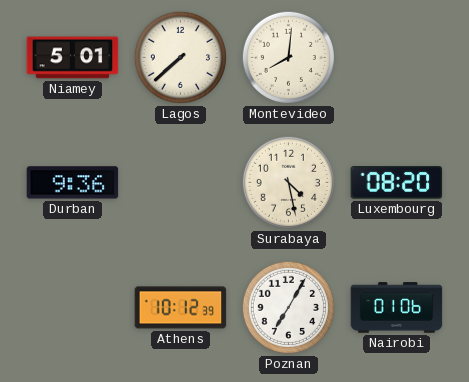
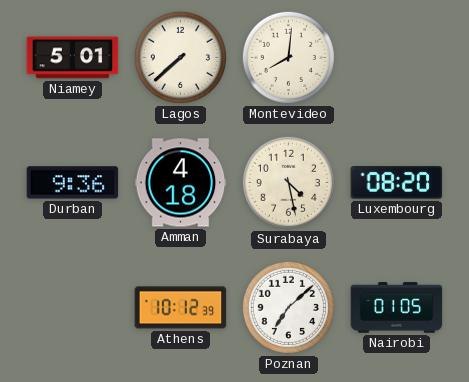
Amman: none -> 4:18 (181, 183)
Poznan: 7:05 -> 7:08 (288, 307)
Nairobi: 01:06 -> 01:05 (397, 308)
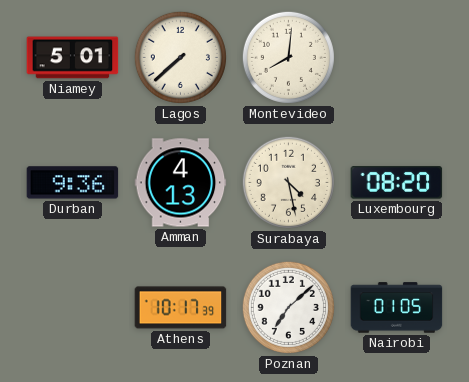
Amman: 4:18 -> 4:13 (181, 183)
Athens: 10:12 -> 10:17 (181, 308)
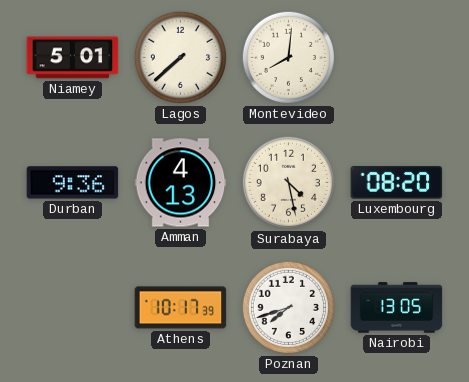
Poznan: 7:08 -> 7:42 (288, 307)
Nairobi: 01:05 -> 13:05 (397, 308)
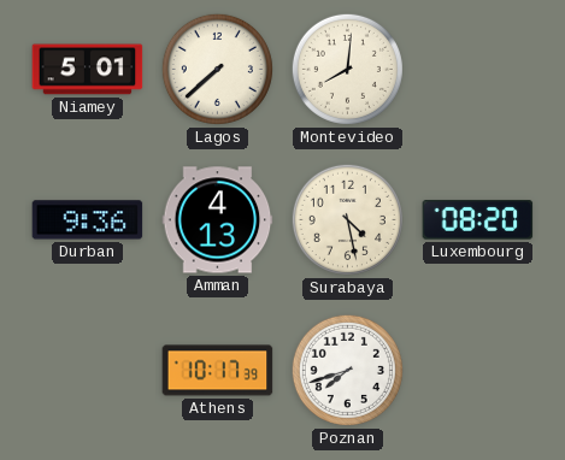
Nairobi: 13:05 -> none (397, 308)
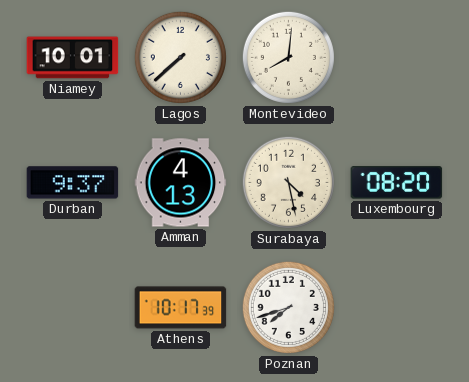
Niamey: 5:01 -> 10:01 (73, 58)
Durban: 9:36 -> 9:37 (73, 183)
